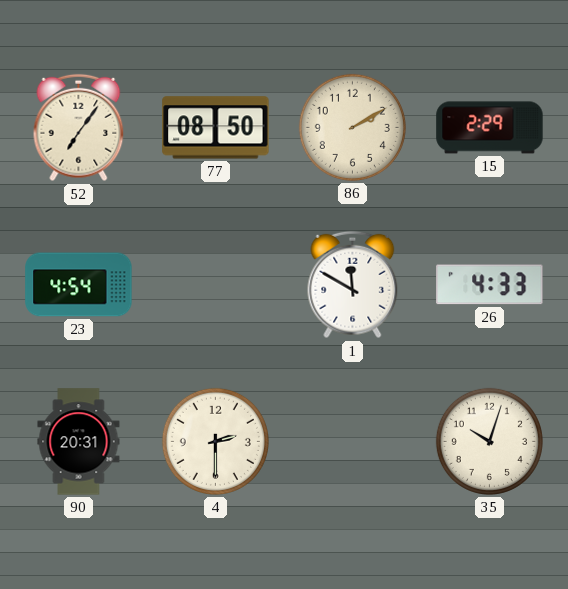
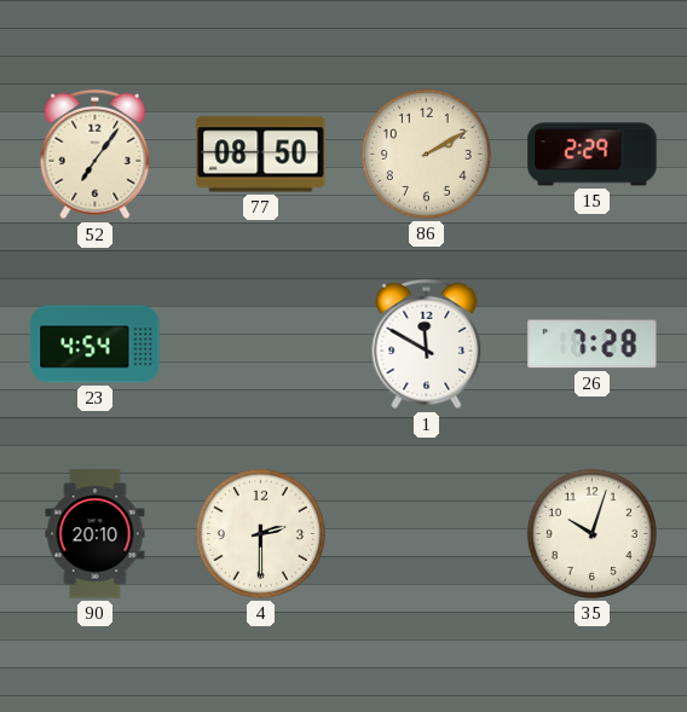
26: 4:33 -> 7:28 (593, 345)
90: 20:31 -> 20:10 (96, 534)
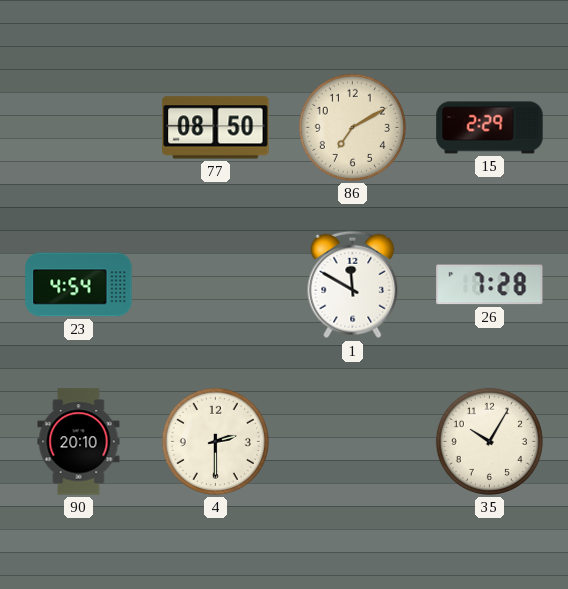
52: 7:06 -> none (96, 155)
86: 2:10 -> 7:10 (352, 127)
35: 10:03 -> 10:05 (489, 441)
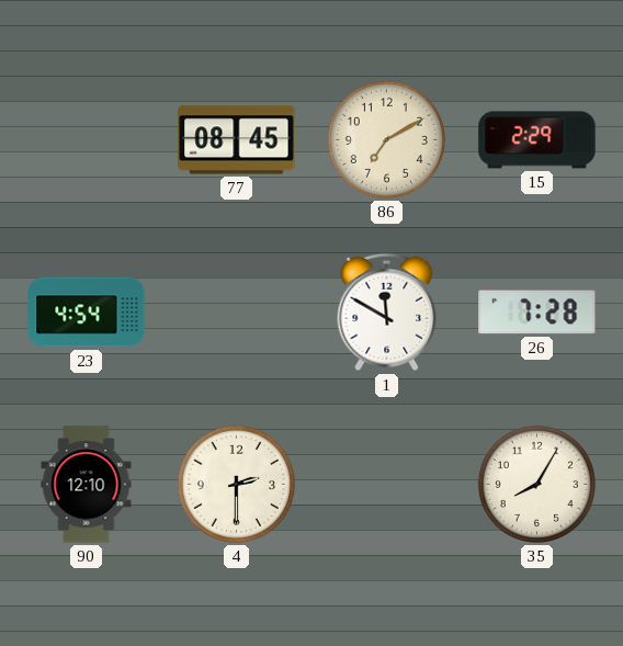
77: 08:50 -> 08:45 (237, 140)
90: 20:10 -> 12:10 (87, 485)
35: 10:05 -> 8:05 (536, 484)
